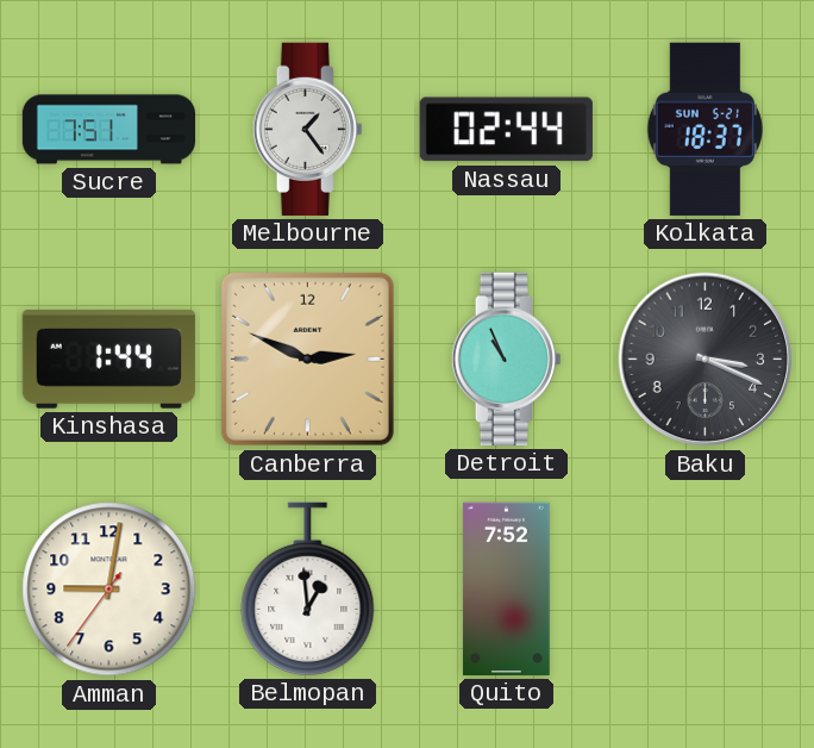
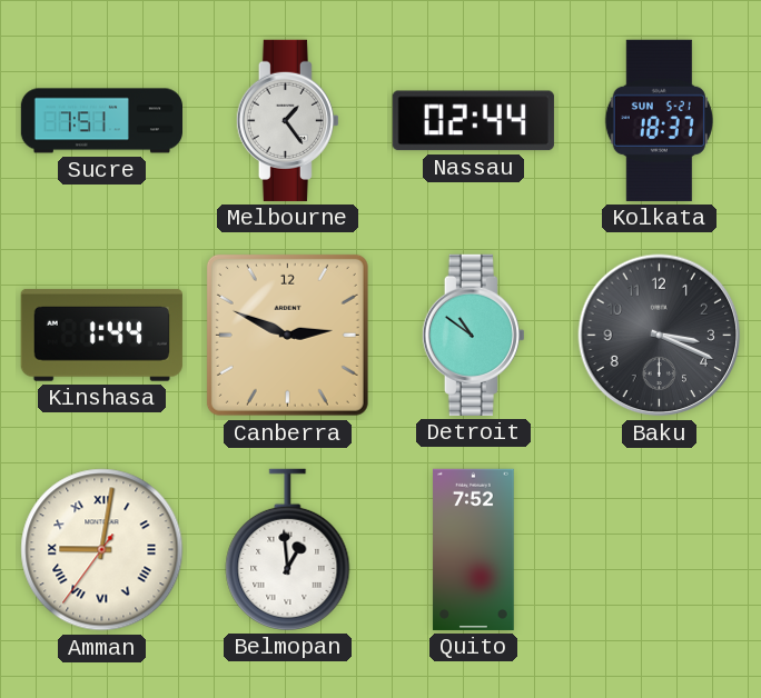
Detroit: 10:56 -> 10:51 (473, 335)
Amman numerals: Arabic -> Roman (102, 550)
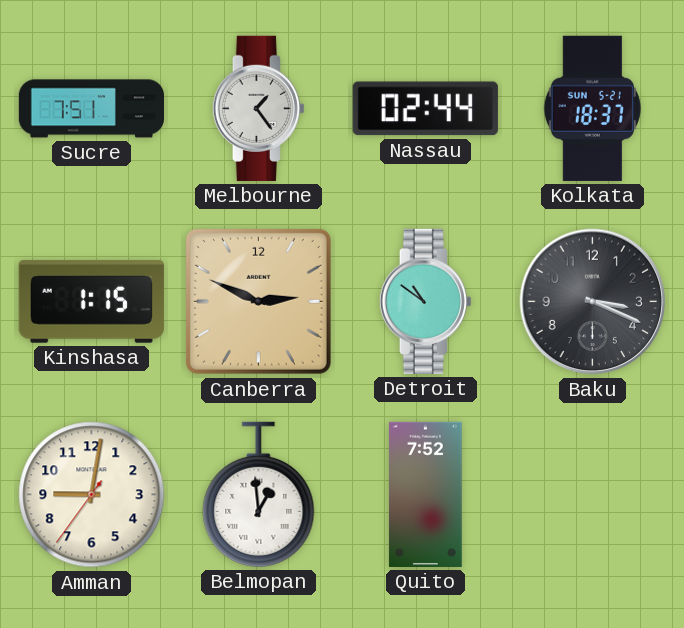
Kinshasa: 1:44 -> 1:15 (91, 301)
Amman numerals: Roman -> Arabic (92, 495)
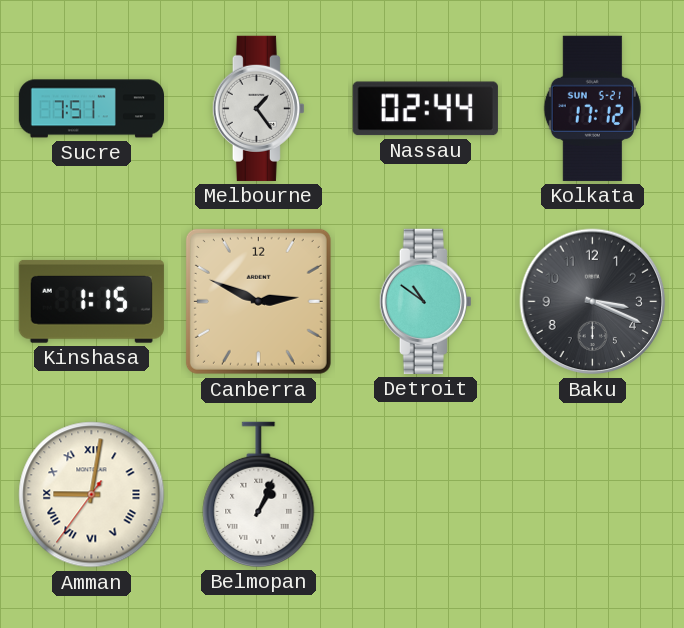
Kolkata: 18:37 -> 17:12 (592, 108)
Amman numerals: Arabic -> Roman (92, 495)
Belmopan: 12:59 -> 1:04 (259, 494)
Quito: 7:52 -> none (426, 494)
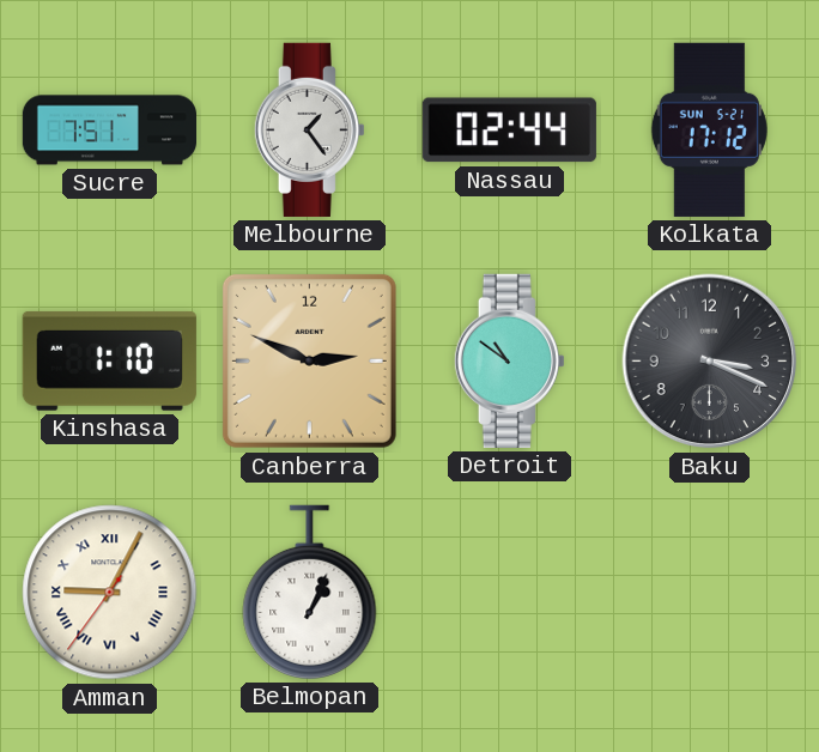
Kinshasa: 1:15 -> 1:10 (109, 360)
Amman: 9:01 -> 9:04 (110, 593)
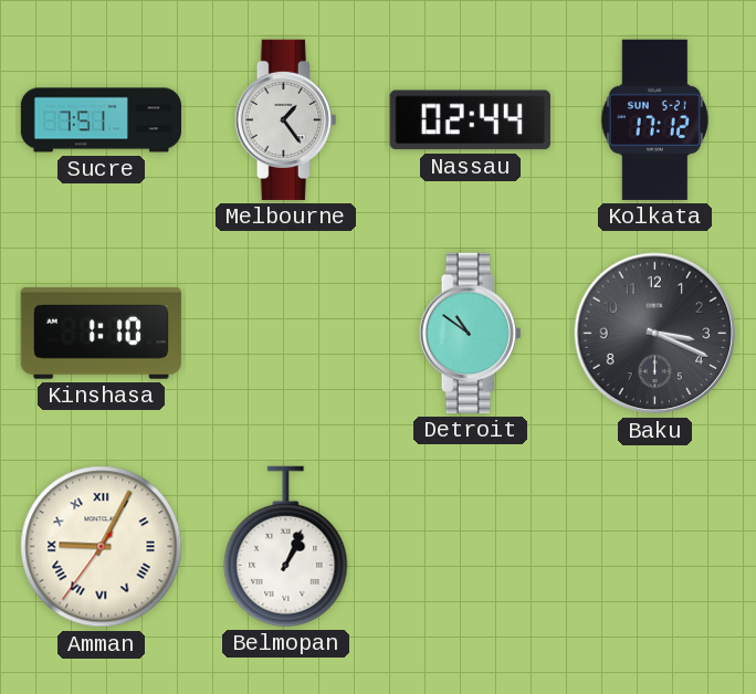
Canberra: 2:49 -> none (309, 360)
